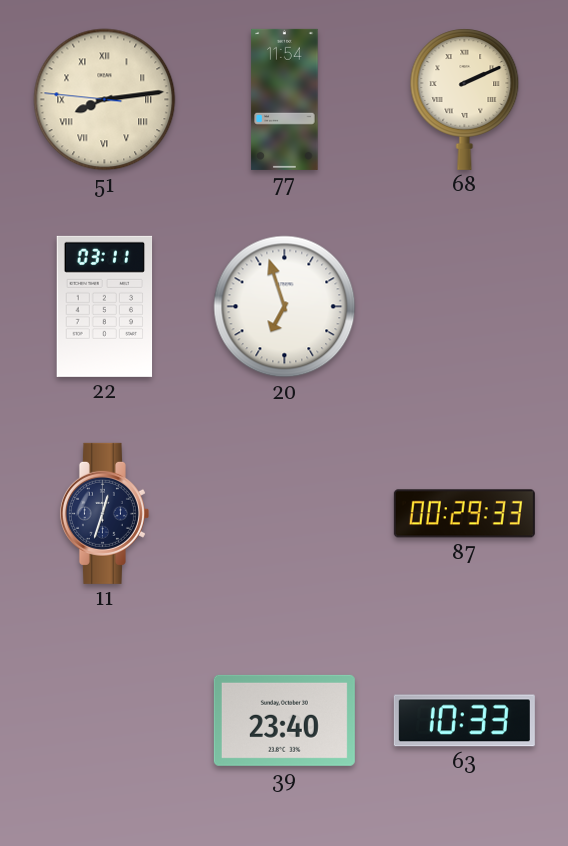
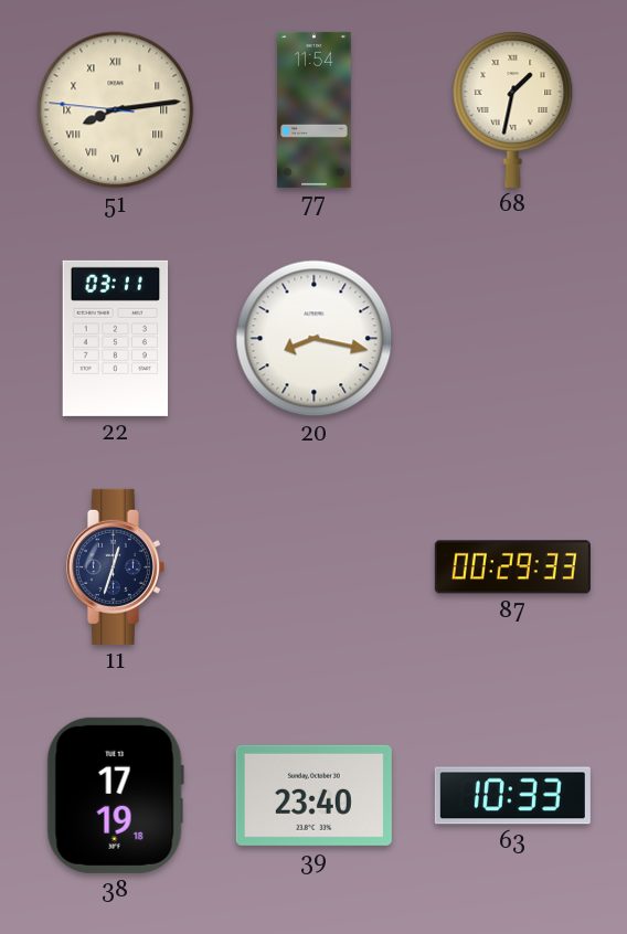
68: 2:11 -> 1:32 (513, 109)
20: 6:57 -> 8:17 (315, 339)
38: none -> 17:19 (115, 795)
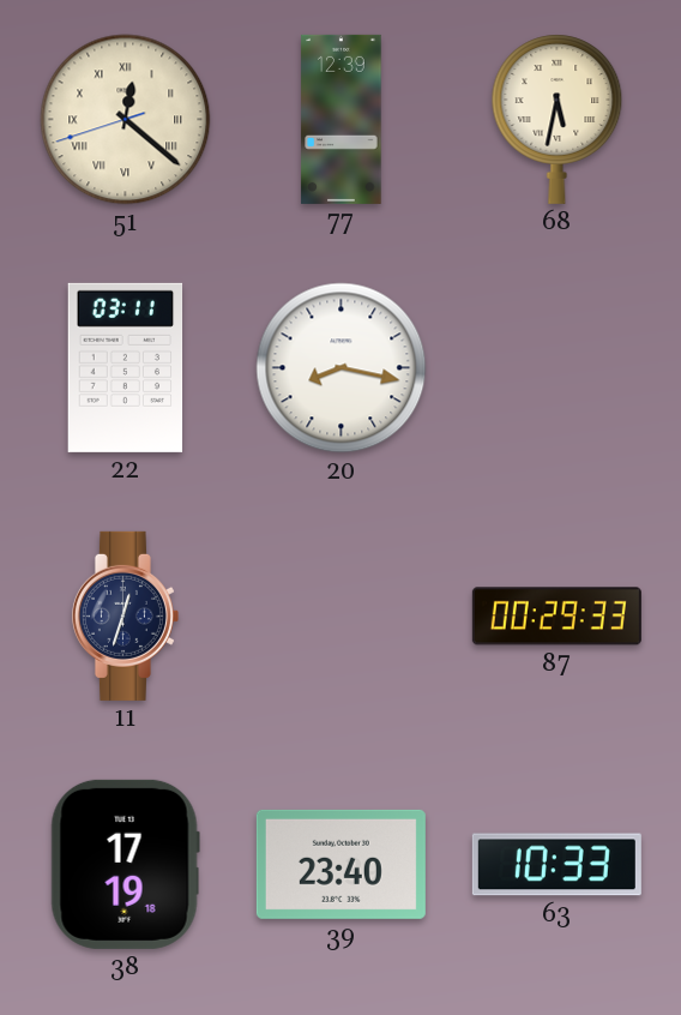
51: 8:13 -> 12:21 (126, 120)
77: 11:54 -> 12:39 (342, 119)
68: 1:32 -> 5:32 (558, 119)
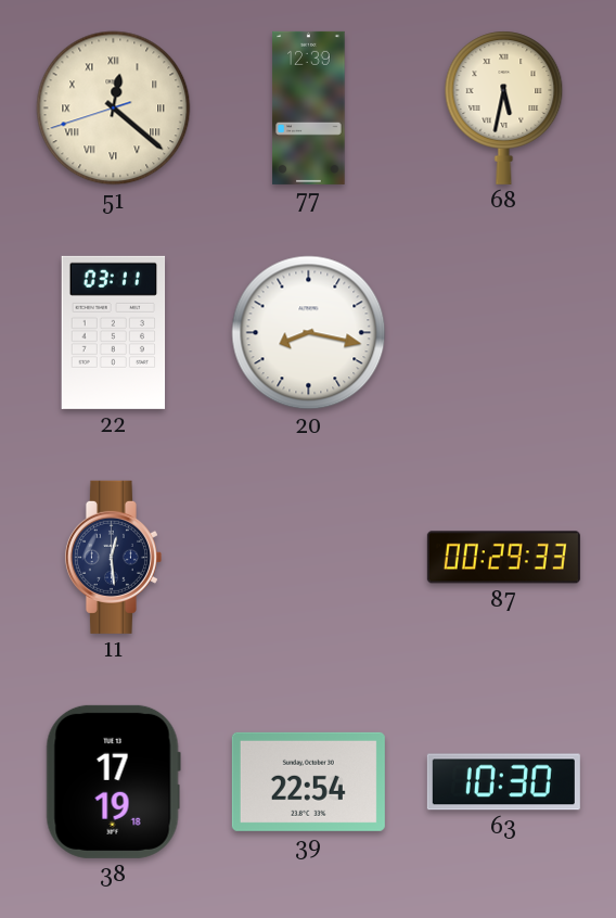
11: 12:33 -> 12:29 (113, 557)
39: 23:40 -> 22:54 (308, 781)
63: 10:33 -> 10:30 (503, 782)
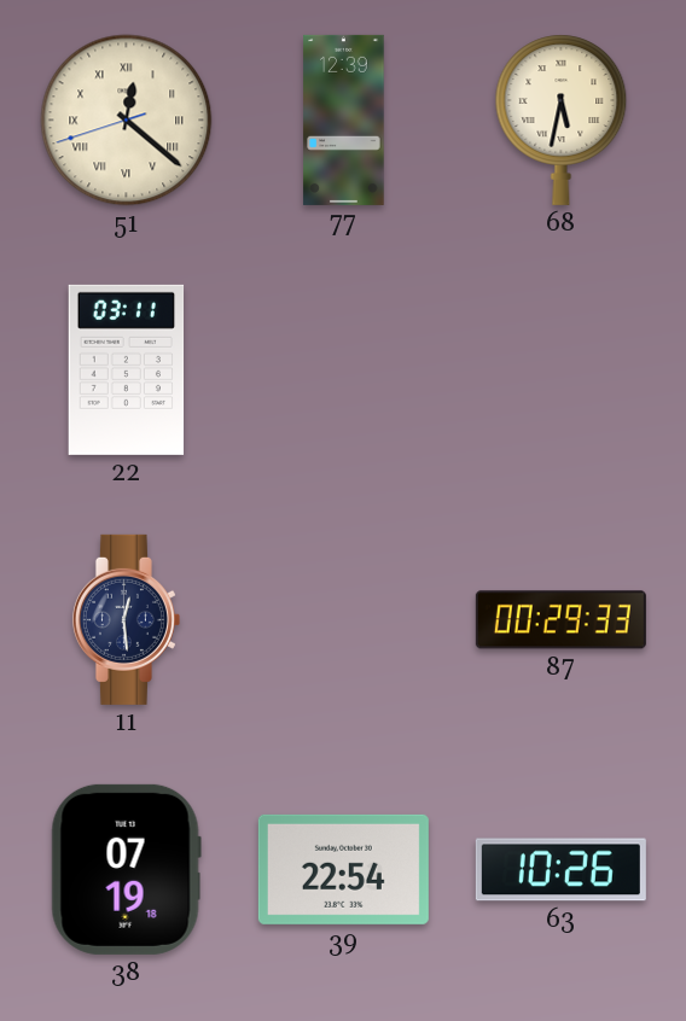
20: 8:17 -> none (309, 333)
38: 17:19 -> 07:19 (126, 869)
63: 10:30 -> 10:26 (560, 870)
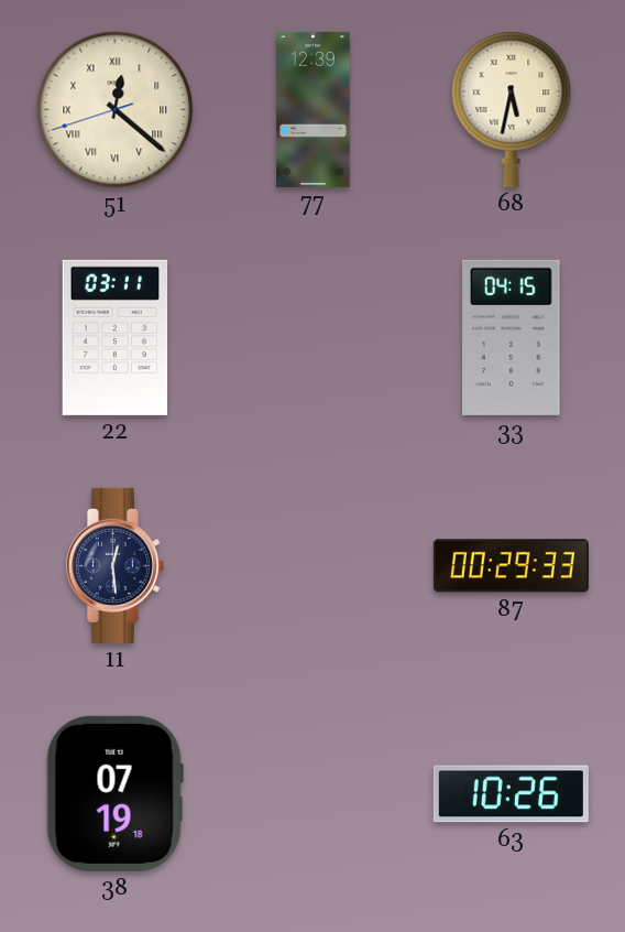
33: none -> 04:15 (512, 337)
39: 22:54 -> none (343, 869)
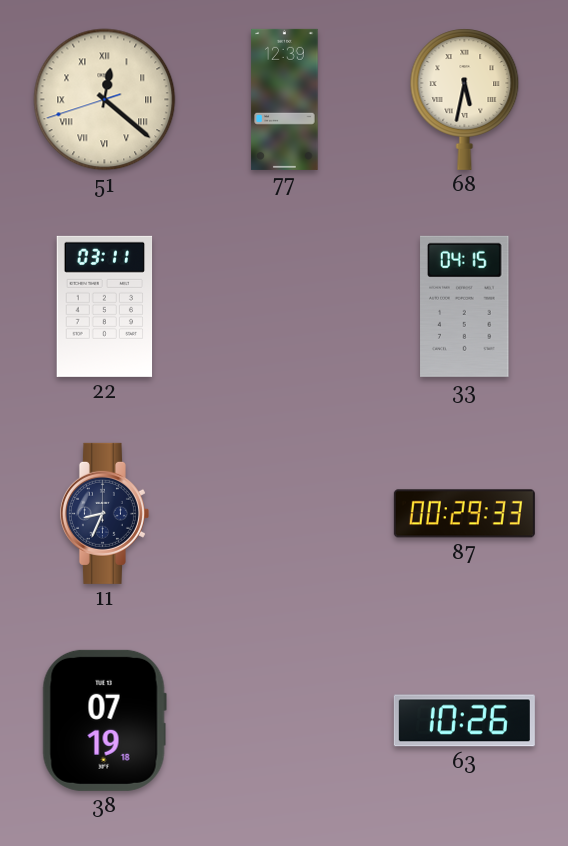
11: 12:29 -> 8:34 (104, 513)
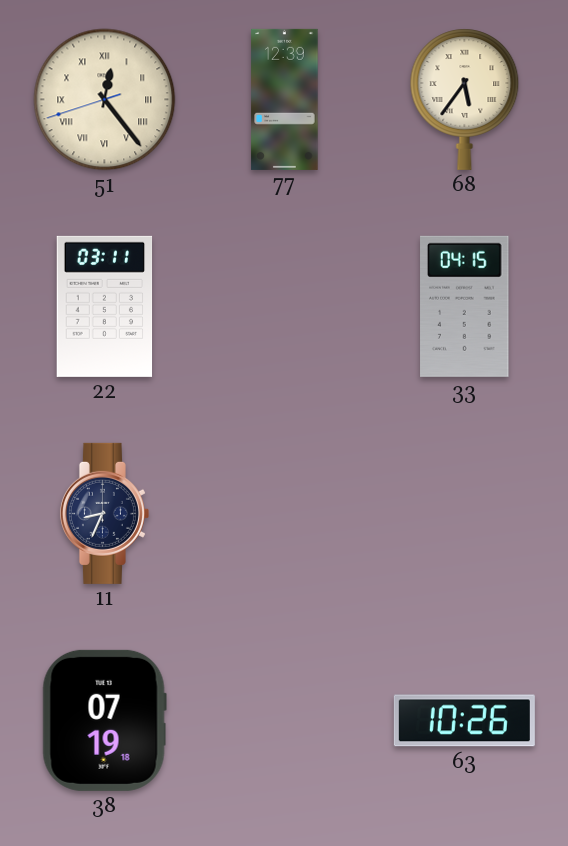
51: 12:21 -> 12:23 (105, 100)
68: 5:32 -> 5:36 (465, 99)
87: 00:29 -> none (464, 514)
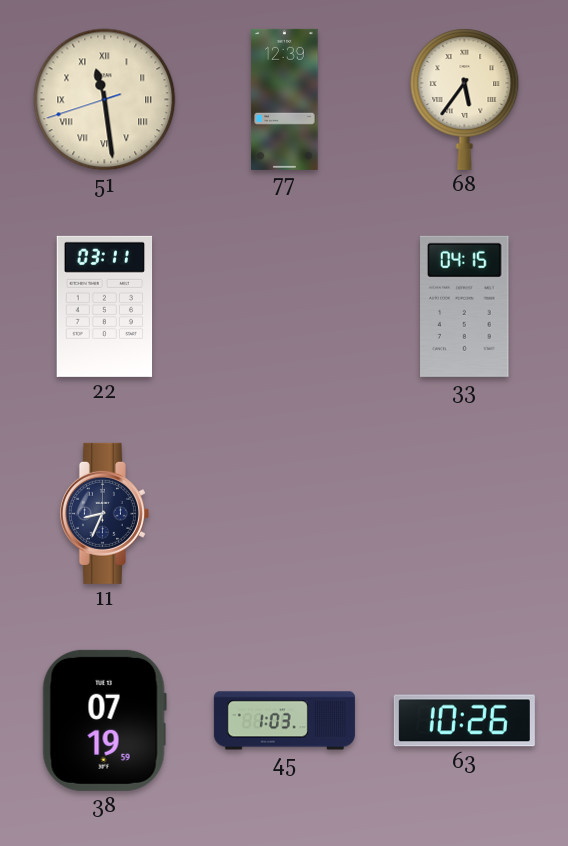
51: 12:23 -> 11:28 (105, 100)
38: 07:19:18 -> 07:19:59 (104, 720)
45: none -> 1:03 (284, 721)
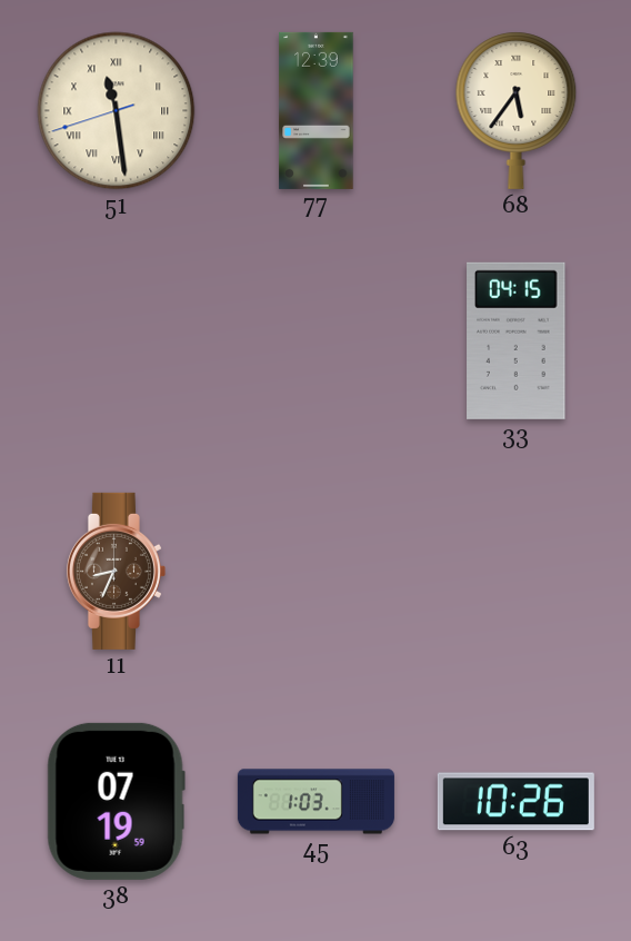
22: 03:11 -> none (105, 306)
11 dial: navy -> brown (116, 571)
